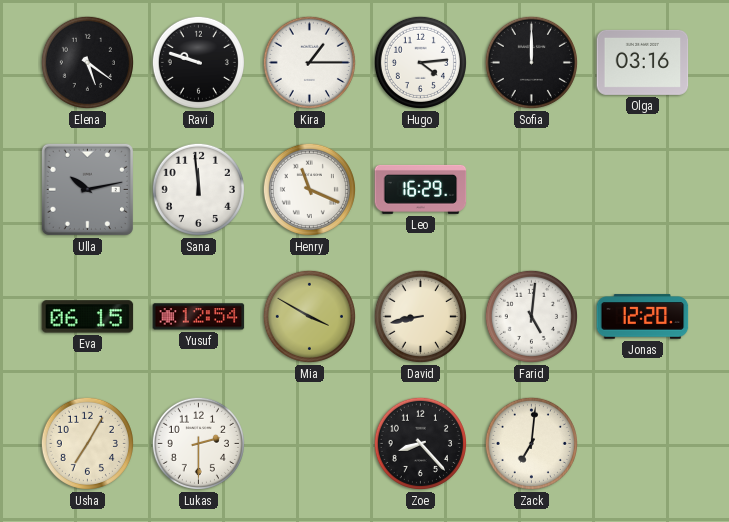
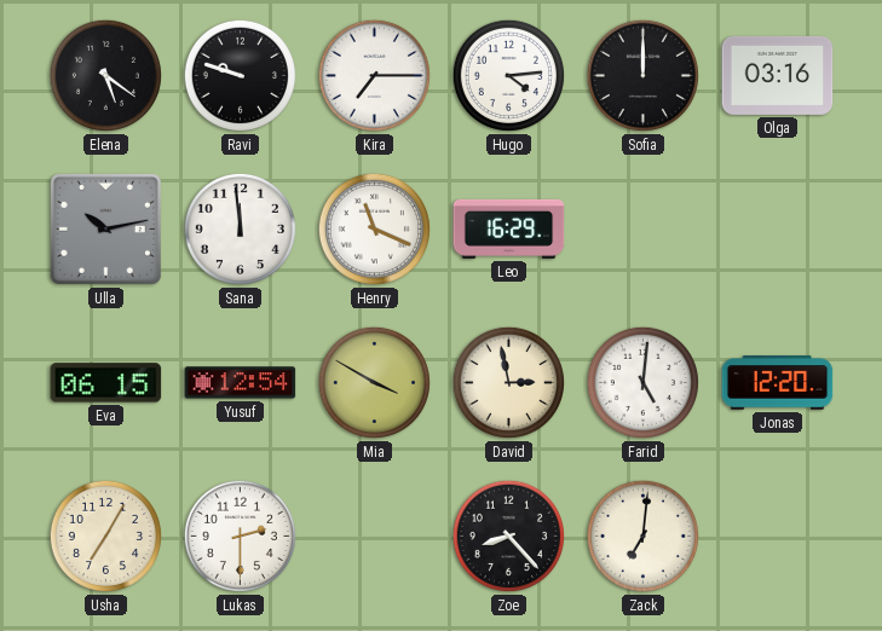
Kira: 1:15 -> 7:15 (374, 75)
David: 8:43 -> 2:58 (508, 382)
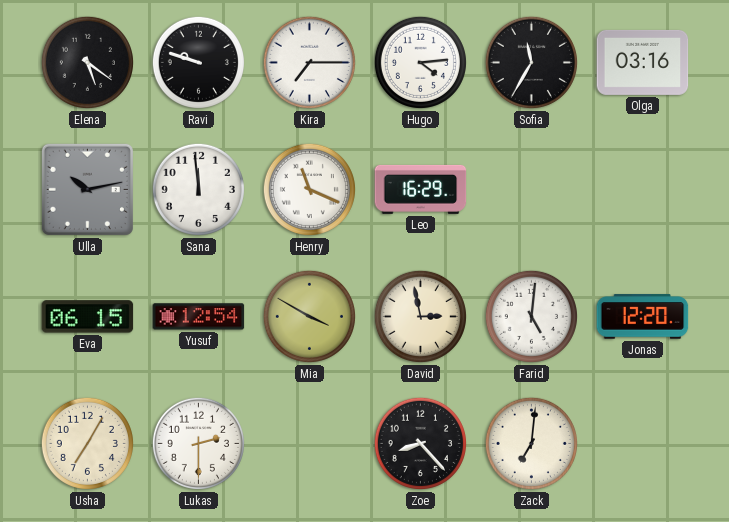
Sofia: 12:00 -> 11:35 (531, 62)
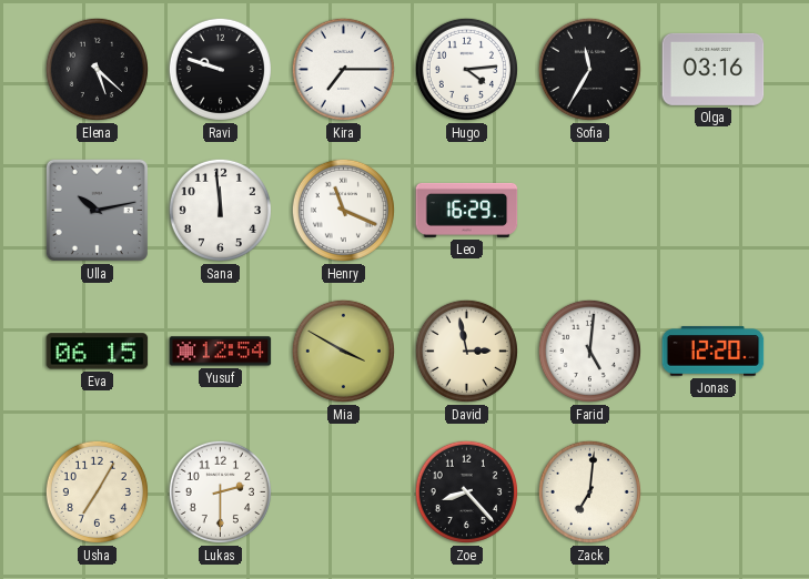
Elena: 5:21 -> 5:22 (97, 69)
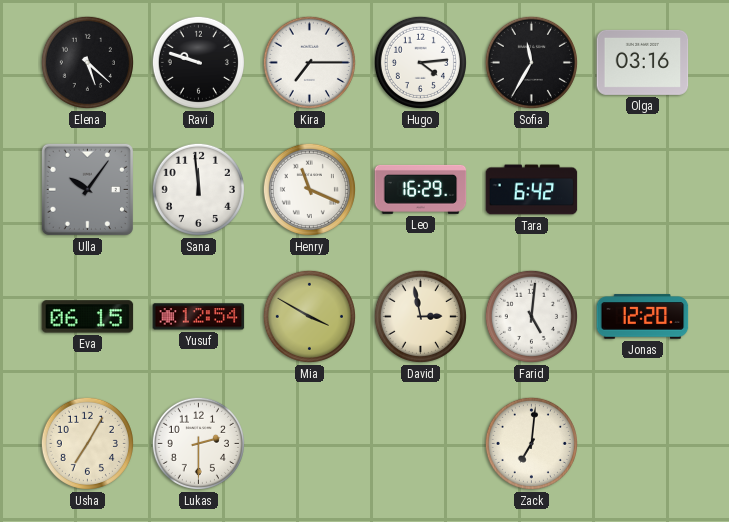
Ulla: 10:13 -> 10:06 (87, 189)
Tara: none -> 6:42 (532, 190)
Zoe: 8:23 -> none (466, 491)
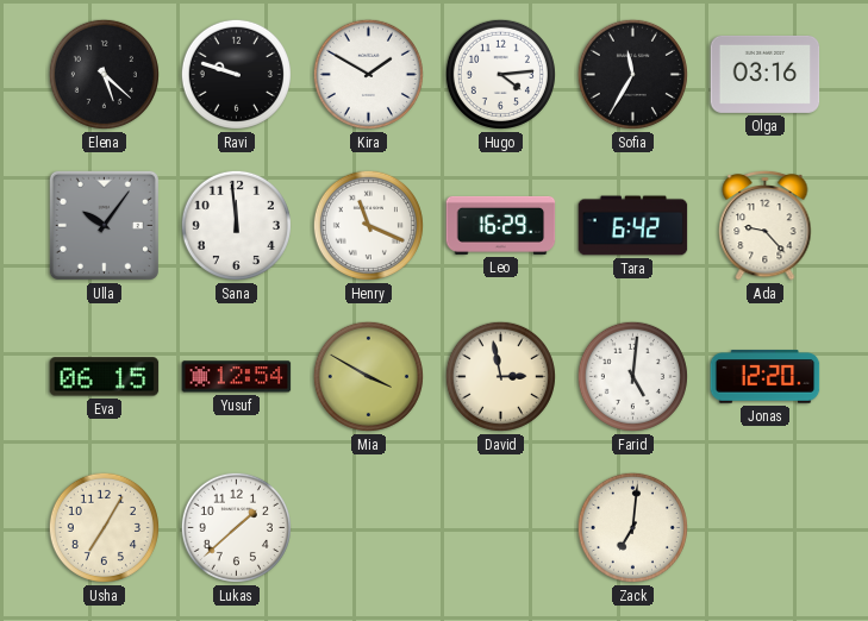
Kira: 7:15 -> 1:50 (368, 74)
Ada: none -> 9:23 (766, 225)
Lukas: 2:30 -> 1:38 (236, 527)
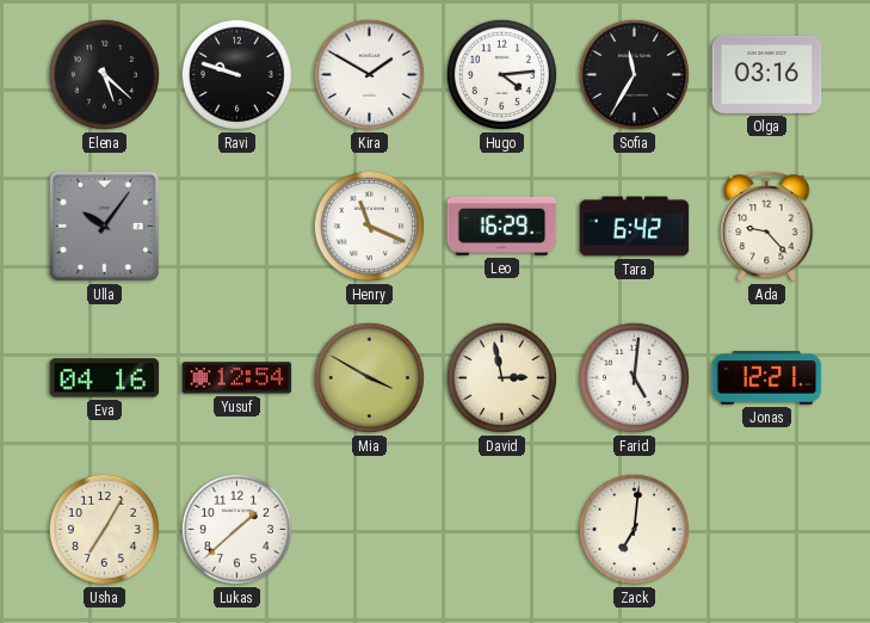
Sana: 11:59 -> none (236, 225)
Eva: 06:15 -> 04:16 (105, 378)
Jonas: 12:20 -> 12:21 (767, 378)
